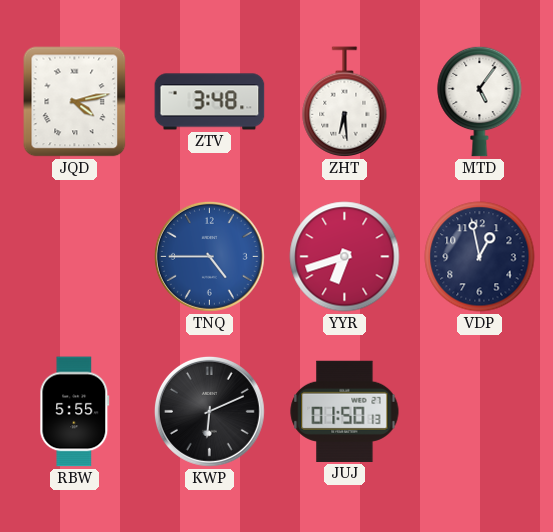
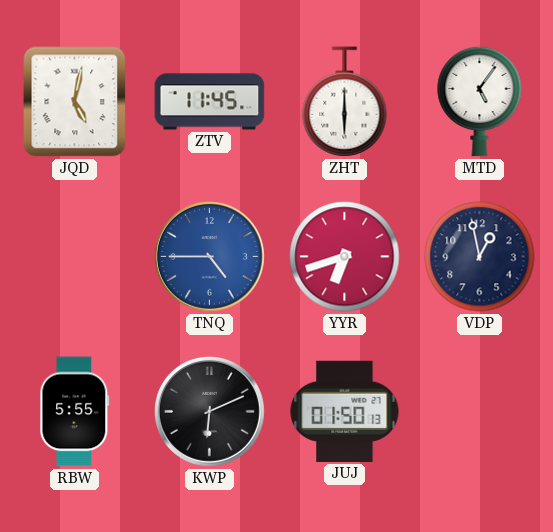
JQD: 4:13 -> 5:02 (75, 102)
ZTV: 3:48 -> 11:45 (210, 102)
ZHT: 6:29 -> 6:00 (345, 102)
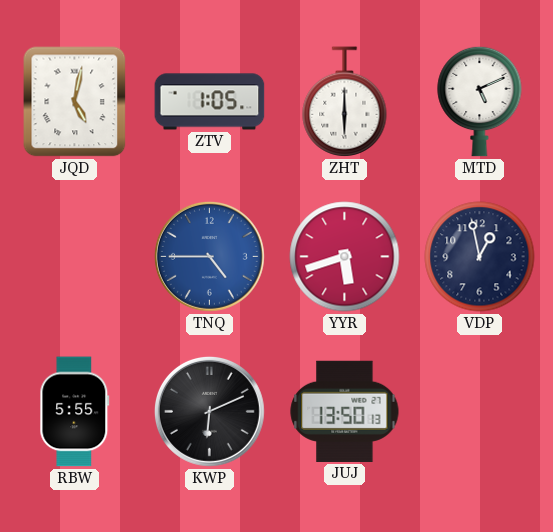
ZTV: 11:45 -> 1:05 (210, 102)
MTD: 5:06 -> 5:11 (480, 101)
YYR: 6:42 -> 5:42 (345, 257)
JUJ: 01:50 -> 13:50 (345, 411)
